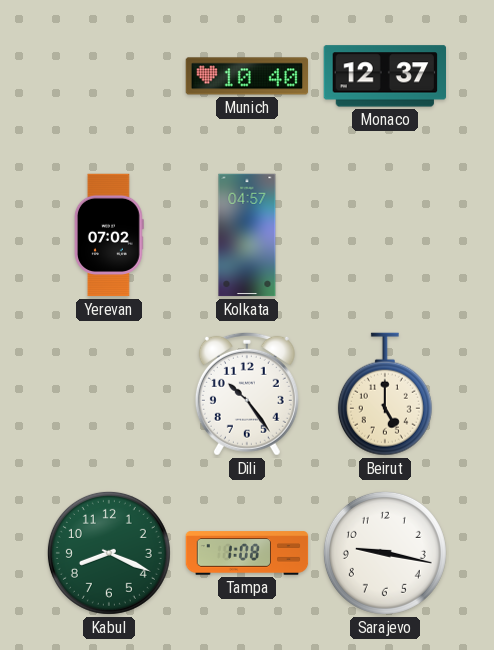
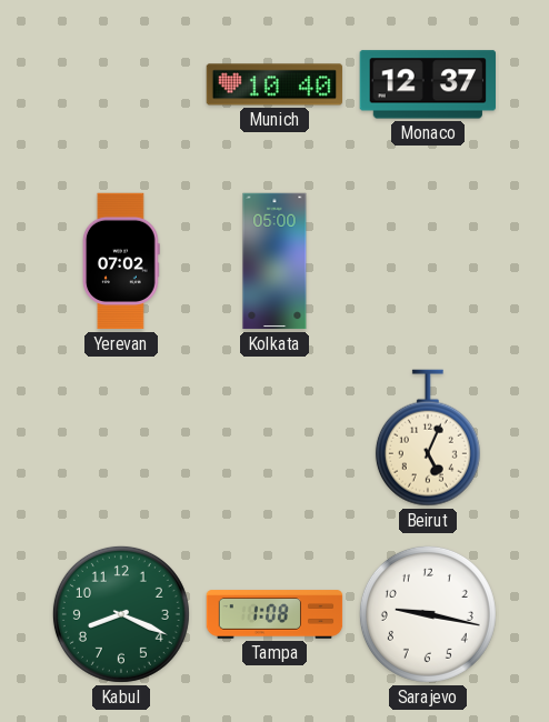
Kolkata: 04:57 -> 05:00 (274, 261)
Dili: 10:24 -> none (247, 394)
Beirut: 5:00 -> 5:04 (428, 438)
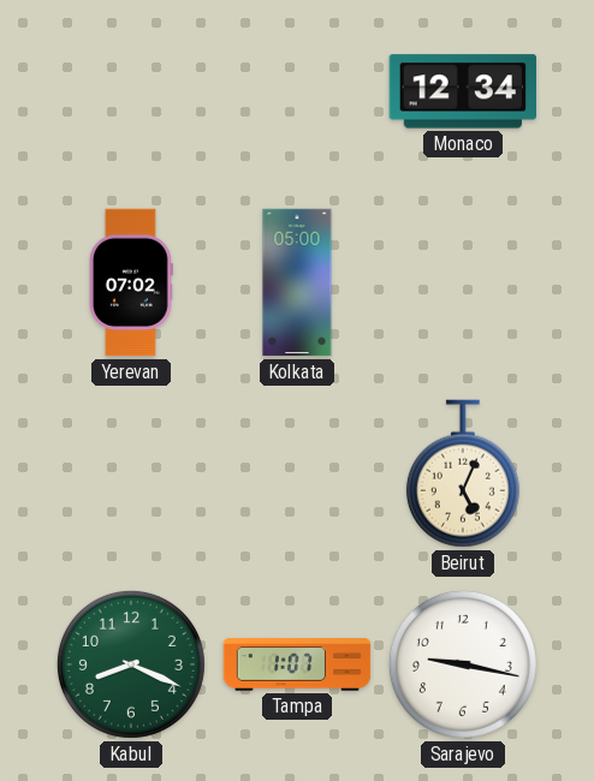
Munich: 10:40 -> none (274, 84)
Monaco: 12:37 -> 12:34 (462, 91)
Tampa: 1:08 -> 1:07 (297, 664)
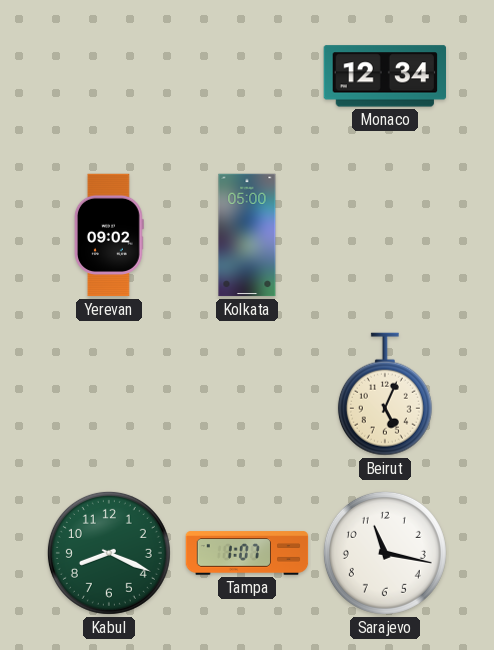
Yerevan: 07:02 -> 09:02 (109, 235)
Sarajevo: 9:17 -> 11:17 (385, 553)
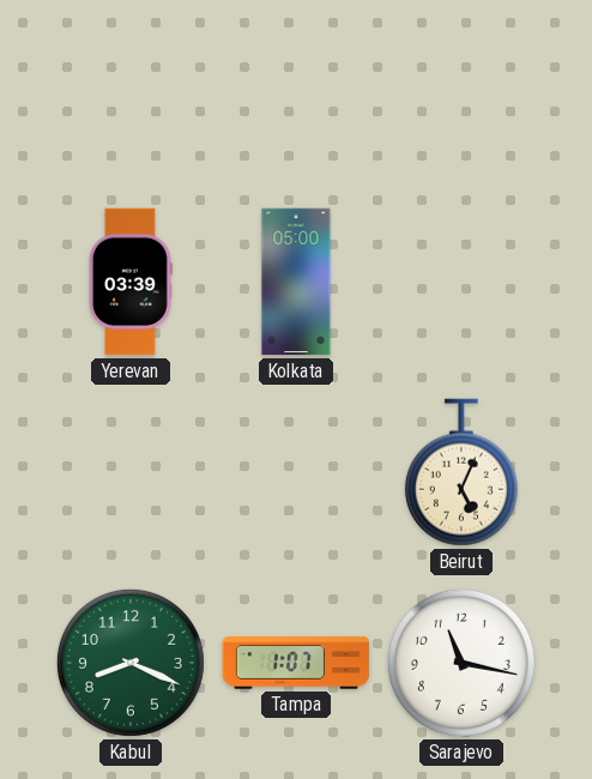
Monaco: 12:34 -> none (384, 76)
Yerevan: 09:02 -> 03:39 (131, 282)
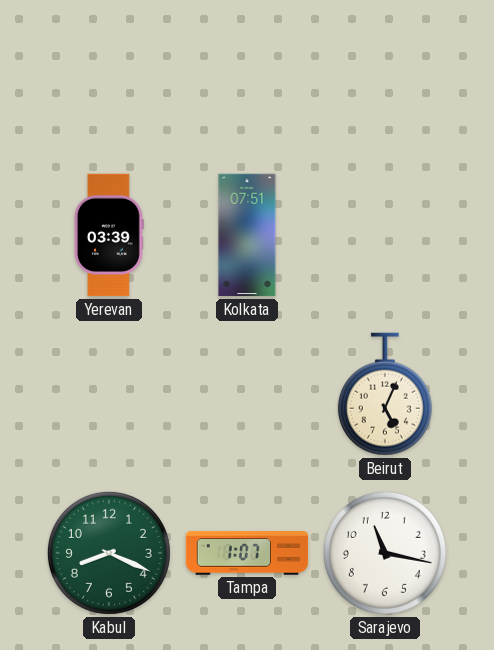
Kolkata: 05:00 -> 07:51 (247, 235)
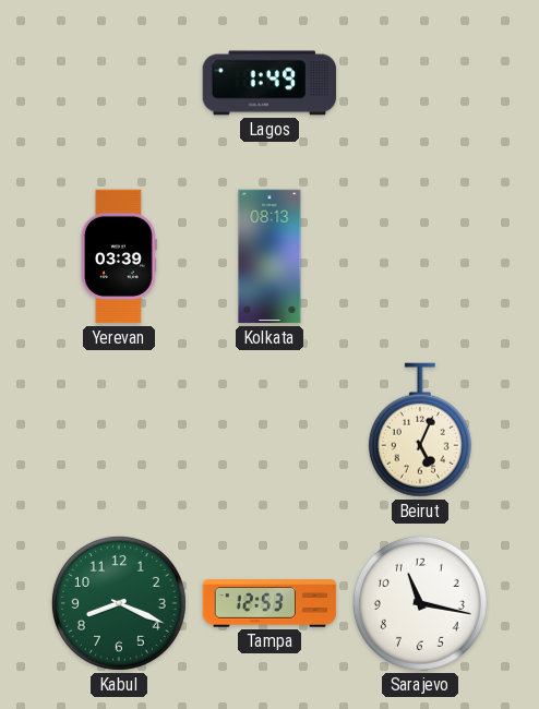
Lagos: none -> 1:49 (269, 83)
Kolkata: 07:51 -> 08:13 (269, 256)
Tampa: 1:07 -> 12:53 (269, 603)
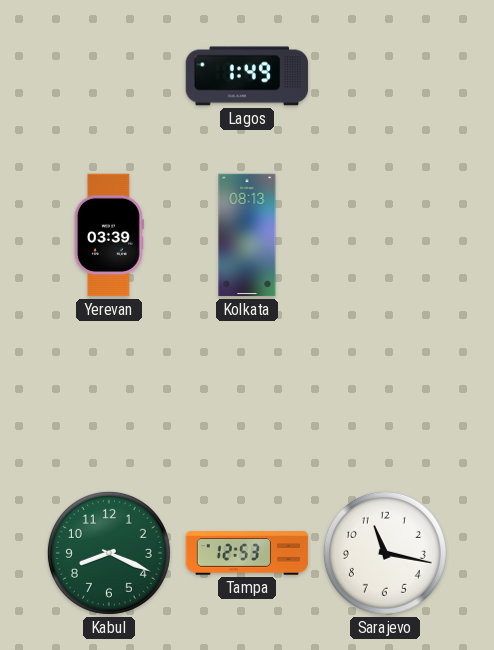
Beirut: 5:04 -> none (420, 430)
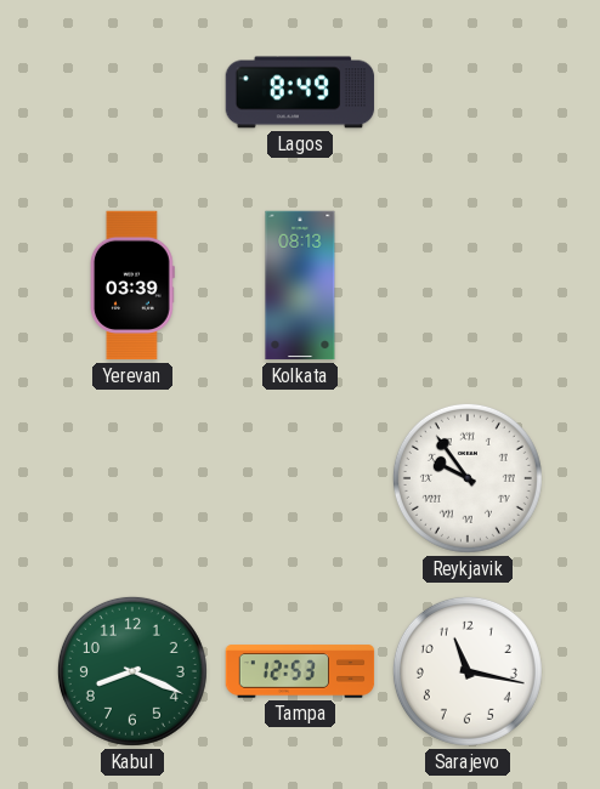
Lagos: 1:49 -> 8:49 (300, 92)
Reykjavik: none -> 9:54 (468, 478)
